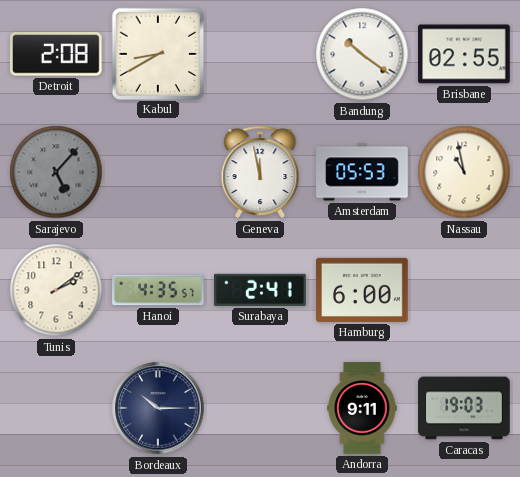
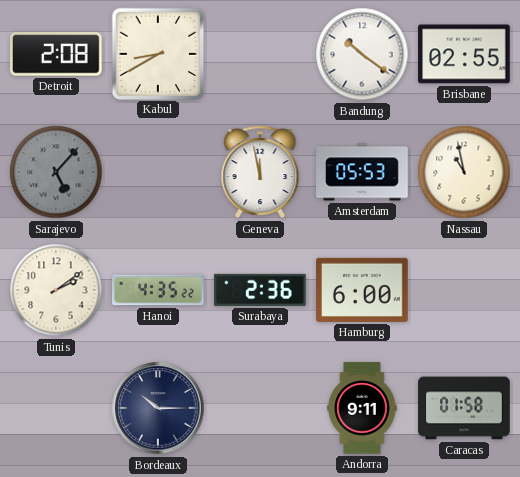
Hanoi: 4:35:57 -> 4:35:22 (158, 290)
Surabaya: 2:41 -> 2:36 (260, 290)
Caracas: 19:03 -> 01:58 (464, 408)
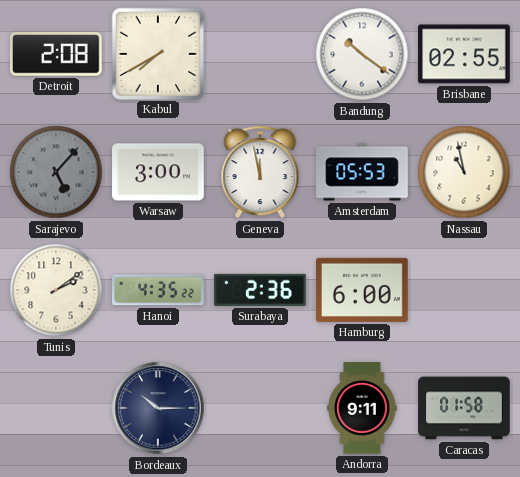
Kabul: 8:40 -> 7:40 (157, 53)
Warsaw: none -> 3:00 (158, 172)
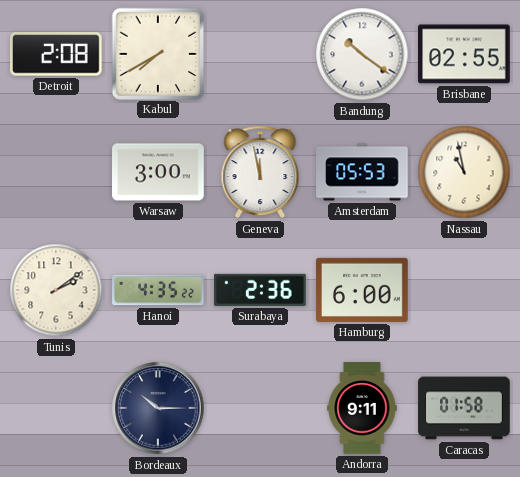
Sarajevo: 5:07 -> none (56, 172)
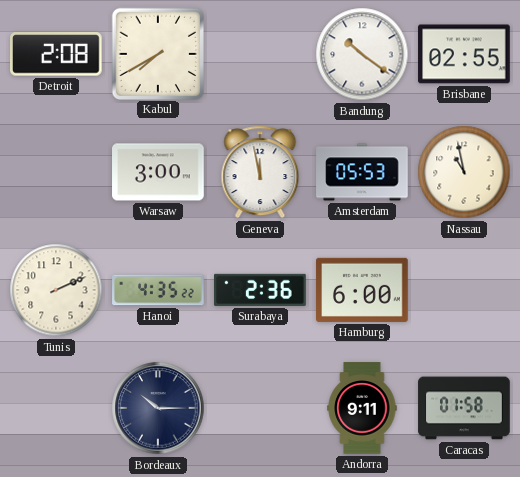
Tunis: 2:09 -> 2:11 (56, 290)
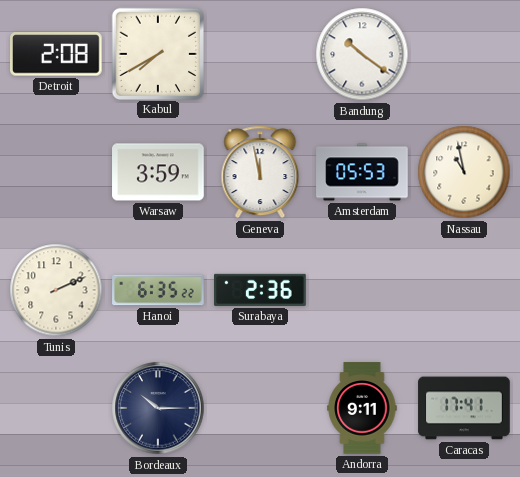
Brisbane: 02:55 -> none (464, 54)
Warsaw: 3:00 -> 3:59 (158, 172)
Hanoi: 4:35 -> 6:35 (158, 290)
Hamburg: 6:00 -> none (362, 290)
Caracas: 01:58 -> 17:41 (464, 408)
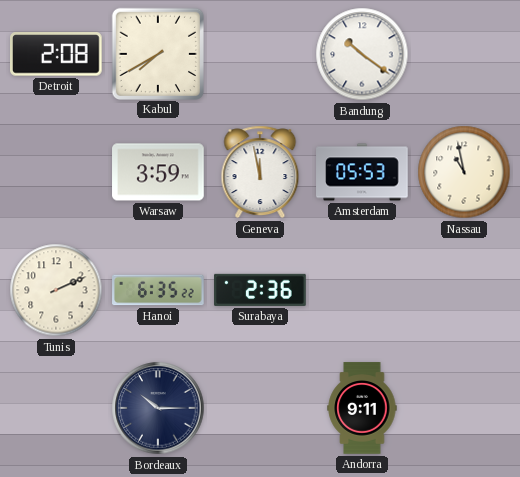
Caracas: 17:41 -> none (464, 408)
